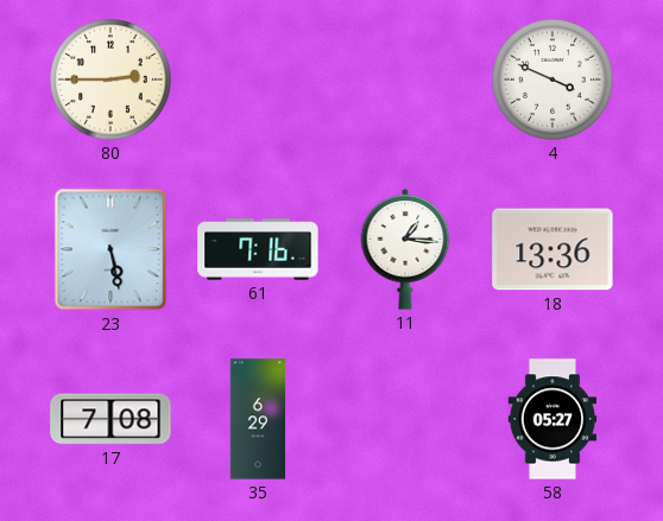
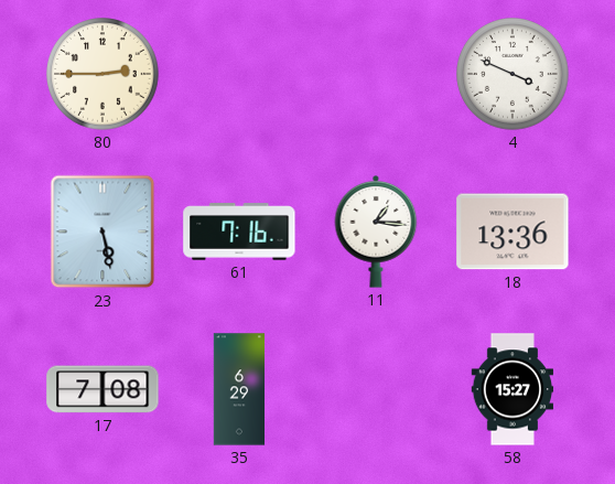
58: 05:27 -> 15:27 (512, 389)
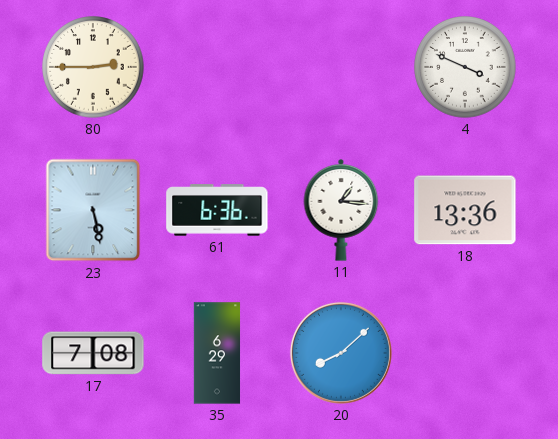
61: 7:16 -> 6:36 (217, 210)
20: none -> 8:08 (341, 353)
58: 15:27 -> none (512, 389)
